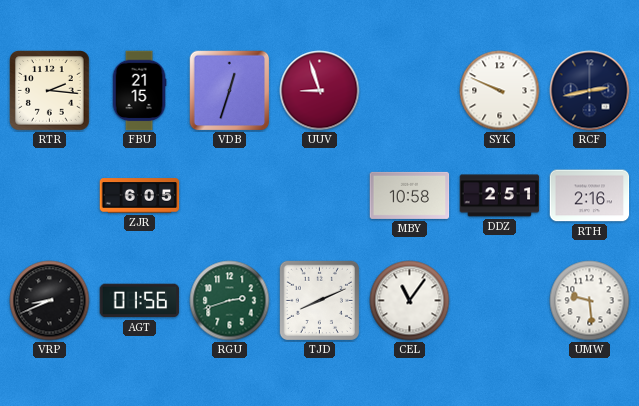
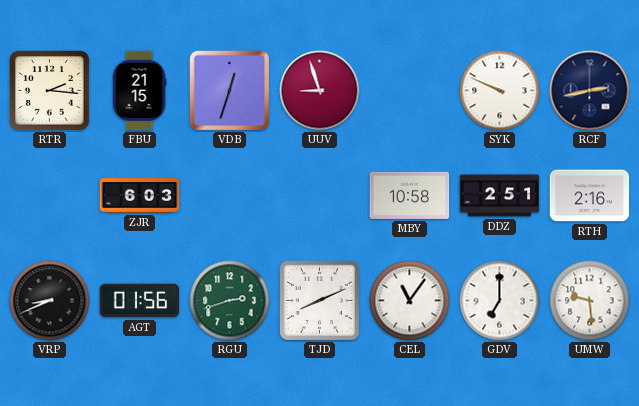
ZJR: 6:05 -> 6:03 (140, 196)
GDV: none -> 7:00 (500, 301)
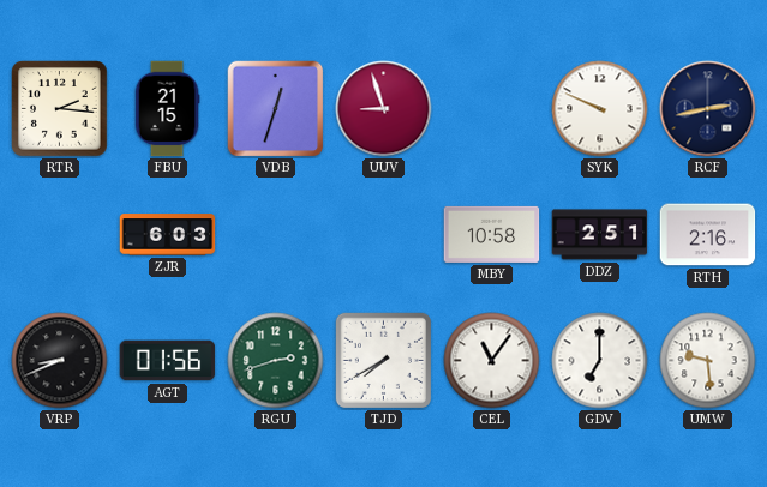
TJD: 8:11 -> 7:40 (383, 360)
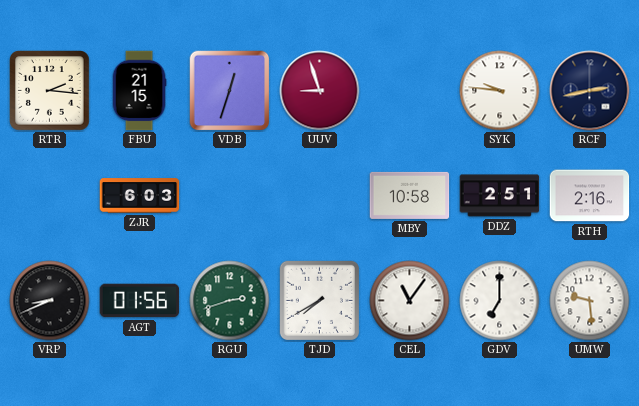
SYK: 9:49 -> 9:46 (500, 91)
